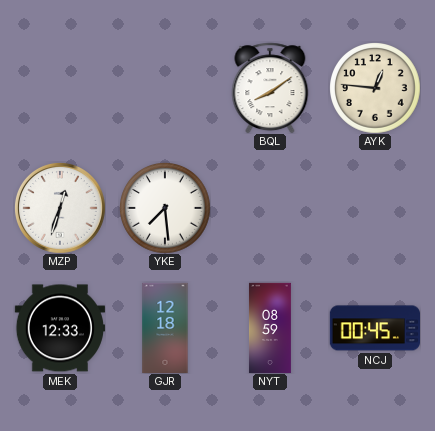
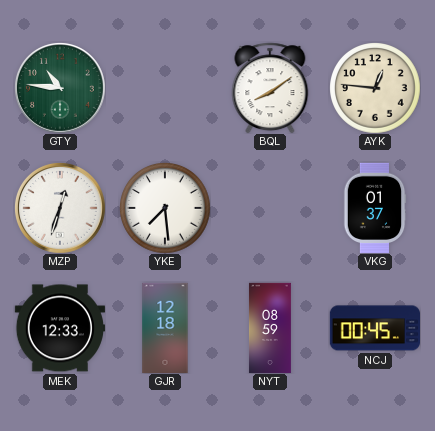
GTY: none -> 10:46 (60, 88)
VKG: none -> 01:37 (375, 207)
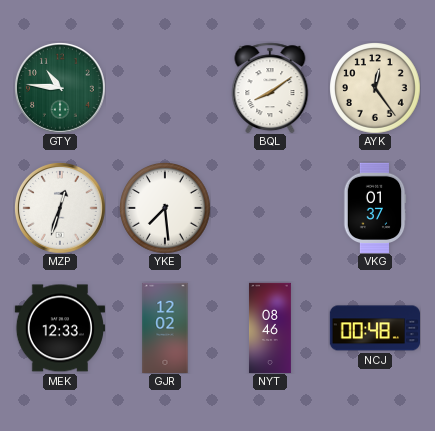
AYK: 12:46 -> 12:24 (375, 88)
GJR: 12:18 -> 12:02 (165, 328)
NYT: 08:59 -> 08:46 (270, 328)
NCJ: 00:45 -> 00:48 (374, 328)
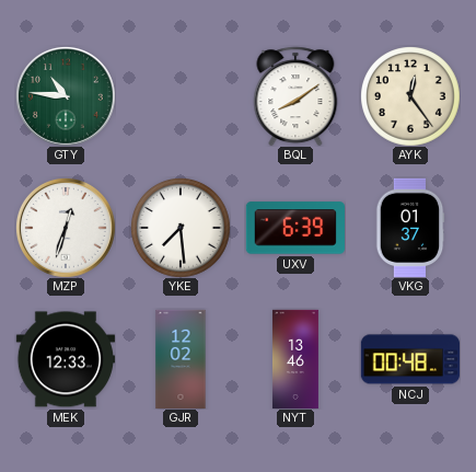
UXV: none -> 6:39 (294, 228)
NYT: 08:46 -> 13:46 (295, 359)
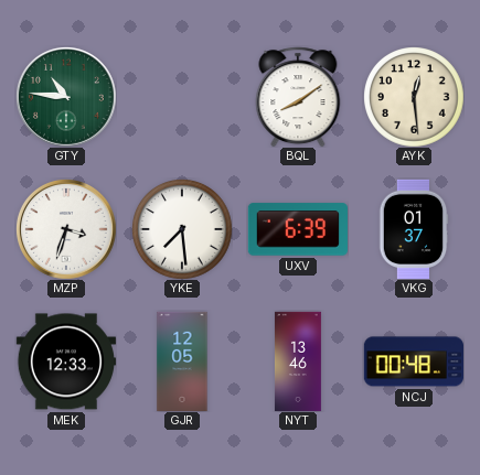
AYK: 12:24 -> 12:29 (414, 97)
MZP: 12:33 -> 3:33 (66, 229)
GJR: 12:02 -> 12:05 (182, 361)
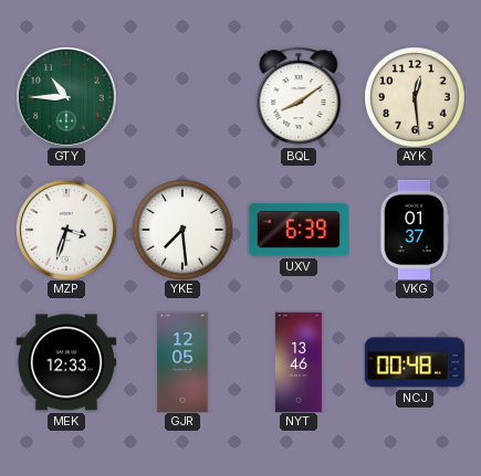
GTY: 10:46 -> 10:45 (66, 97)
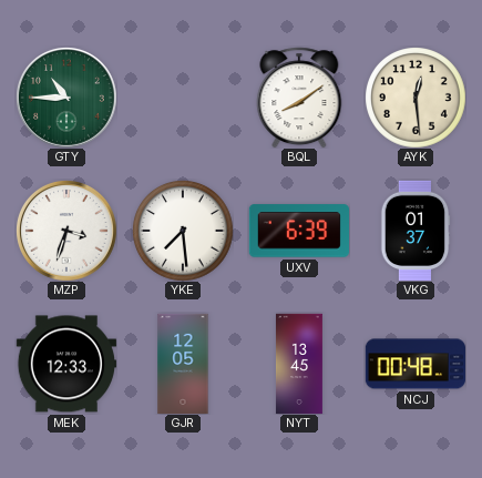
NYT: 13:46 -> 13:45 (299, 364)
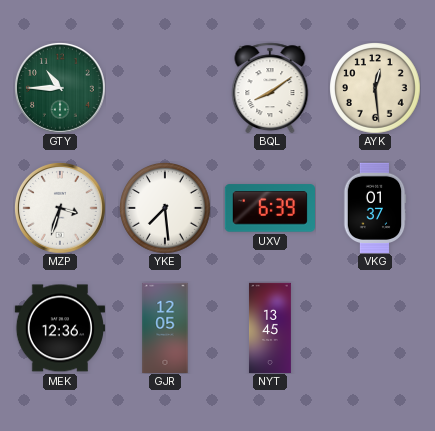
MEK: 12:33 -> 12:36 (59, 328)
NCJ: 00:48 -> none (414, 364)
